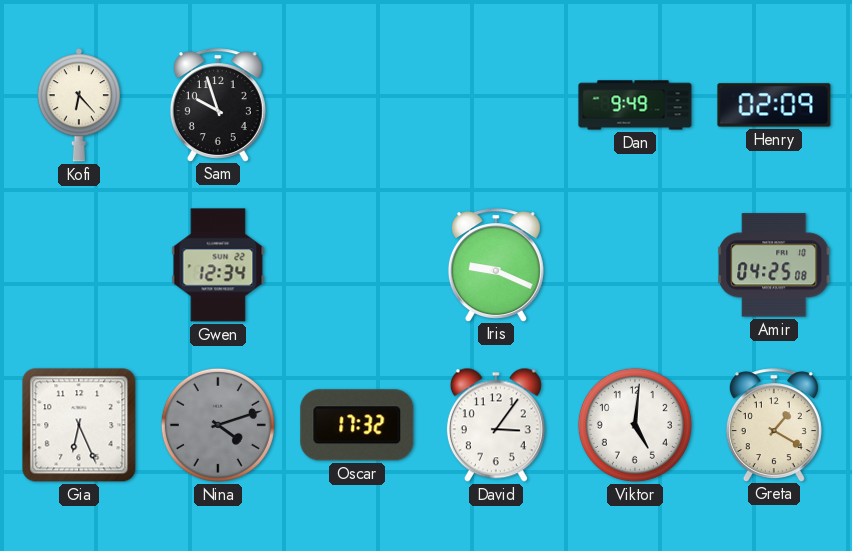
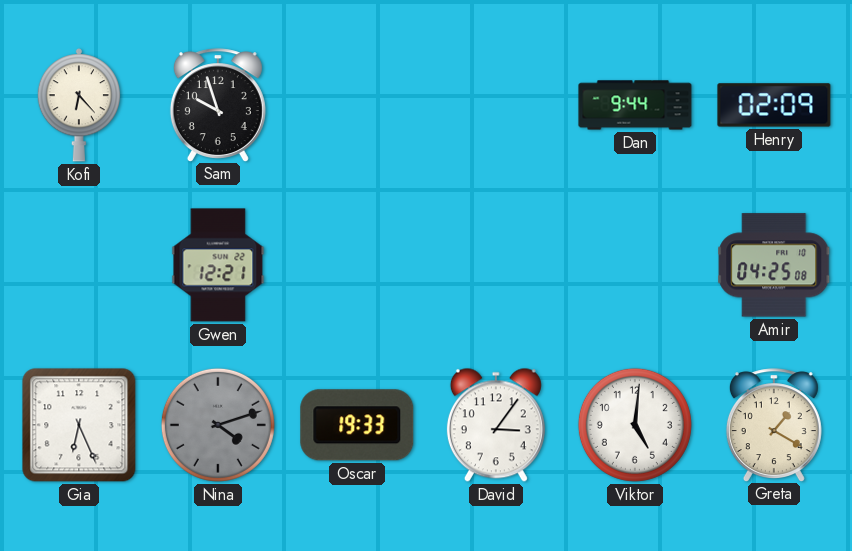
Dan: 9:49 -> 9:44 (635, 105)
Gwen: 12:34 -> 12:21 (218, 265)
Iris: 9:19 -> none (496, 265)
Oscar: 17:32 -> 19:33 (357, 425)
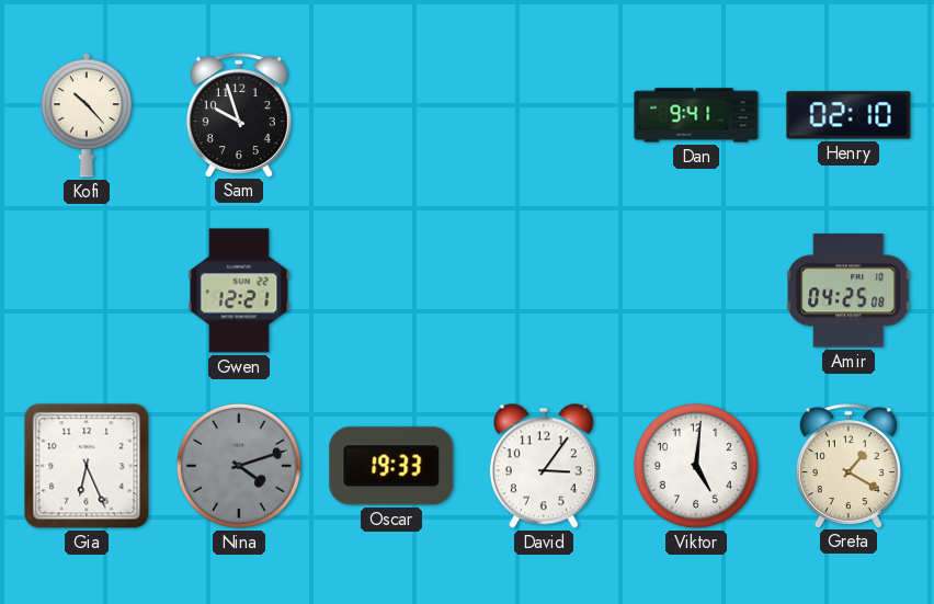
Kofi: 6:23 -> 10:23 (86, 115)
Dan: 9:44 -> 9:41 (696, 115)
Henry: 02:09 -> 02:10 (848, 115)
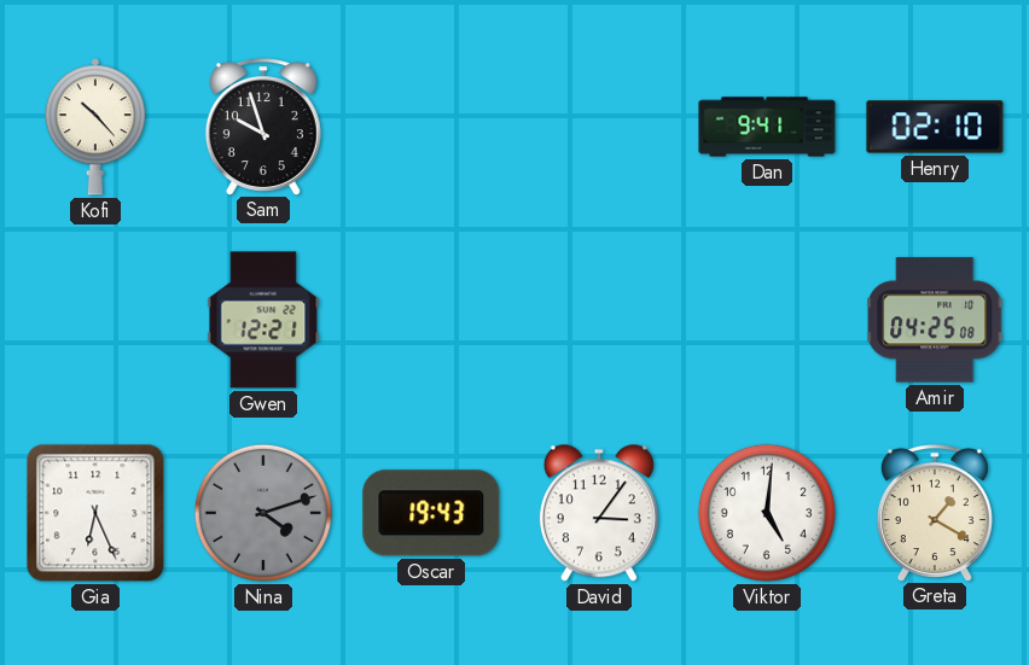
Oscar: 19:33 -> 19:43 (431, 513)
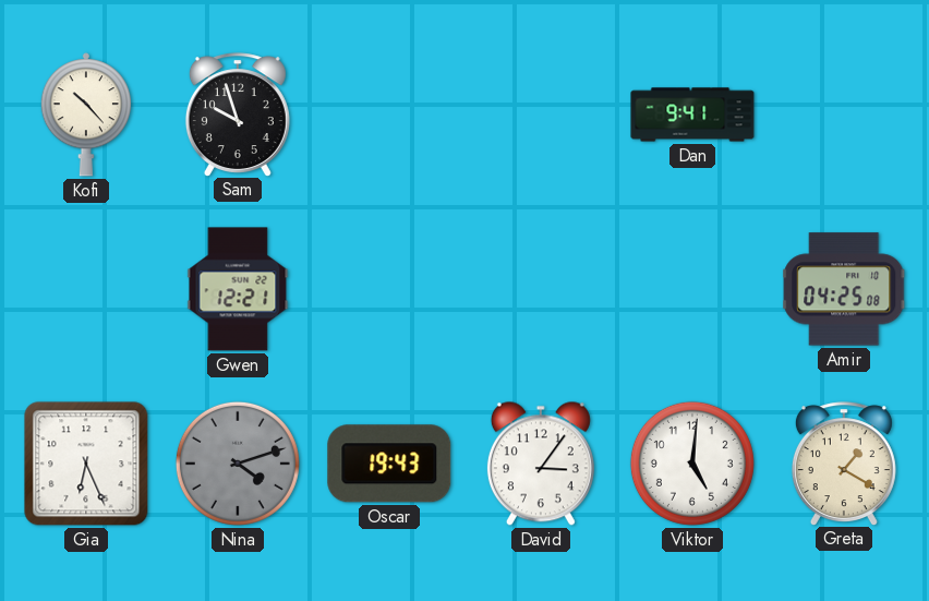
Henry: 02:10 -> none (935, 127)
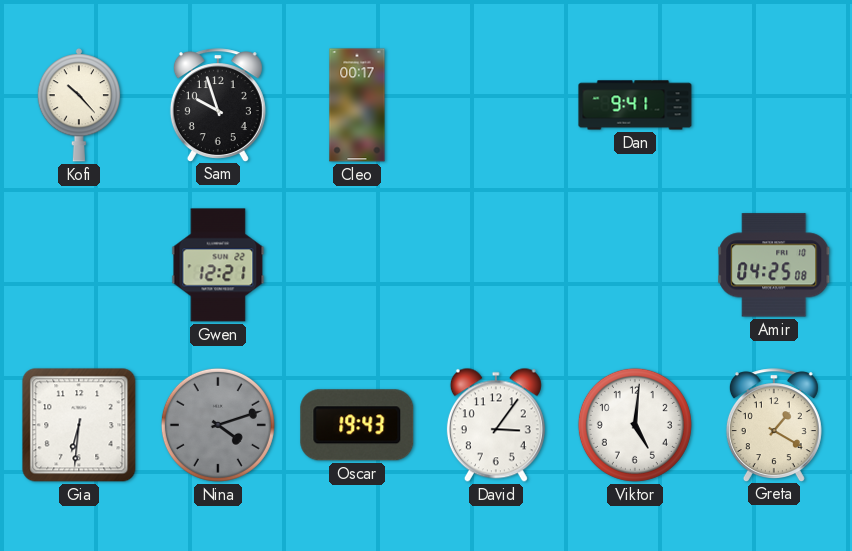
Cleo: none -> 00:17 (357, 105)
Gia: 6:26 -> 6:31 (79, 425)
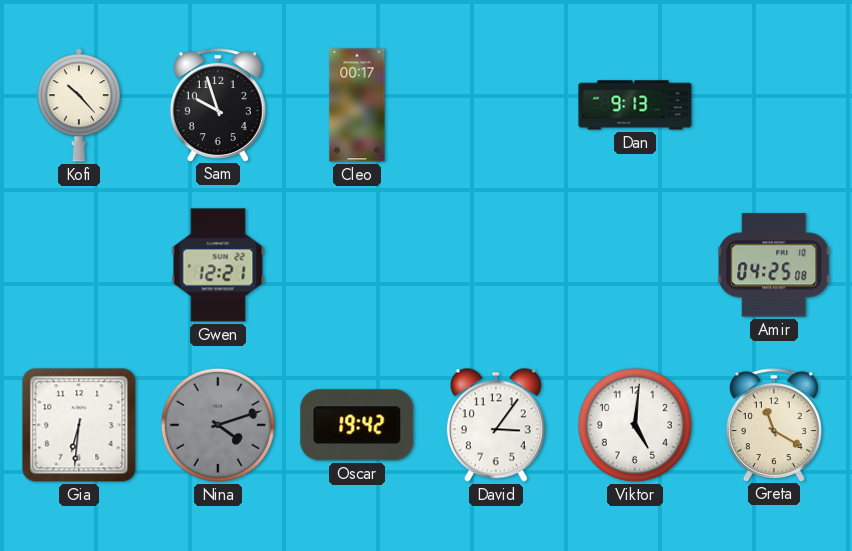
Dan: 9:41 -> 9:13 (635, 105)
Oscar: 19:43 -> 19:42 (357, 425)
Greta: 1:20 -> 11:20 (774, 425)
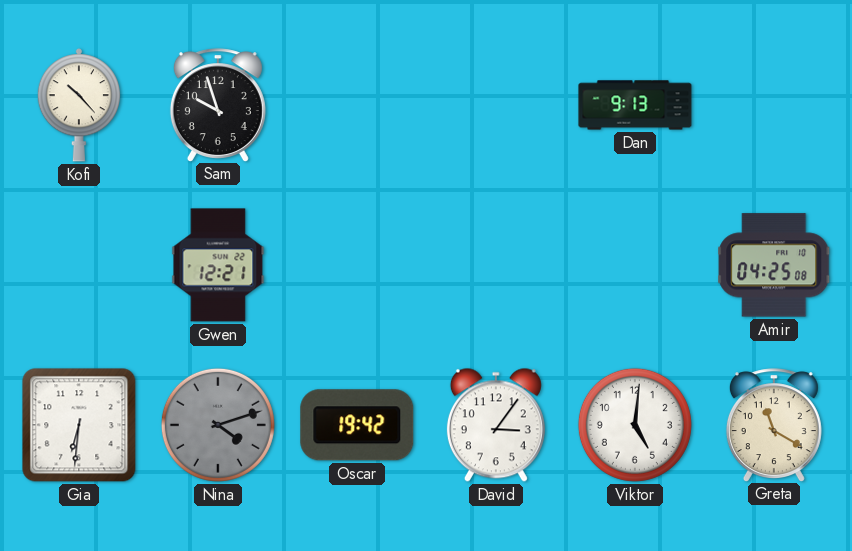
Cleo: 00:17 -> none (357, 105)
